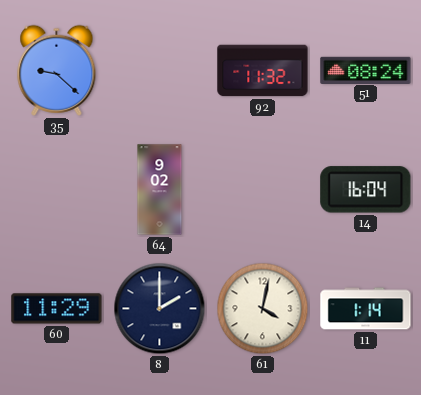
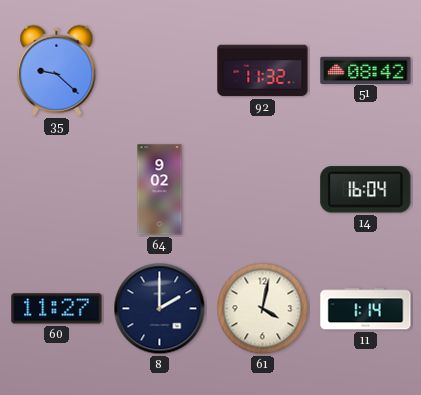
51: 08:24 -> 08:42 (366, 70)
60: 11:29 -> 11:27 (57, 309)
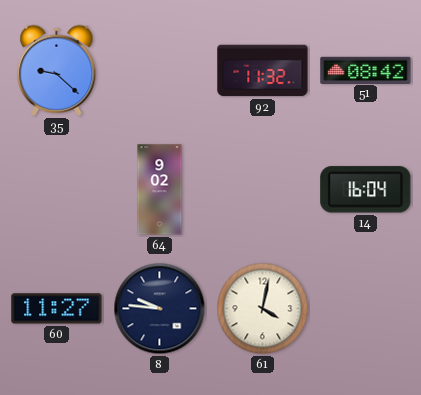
8: 2:00 -> 9:46 (160, 309)
11: 1:14 -> none (366, 309)
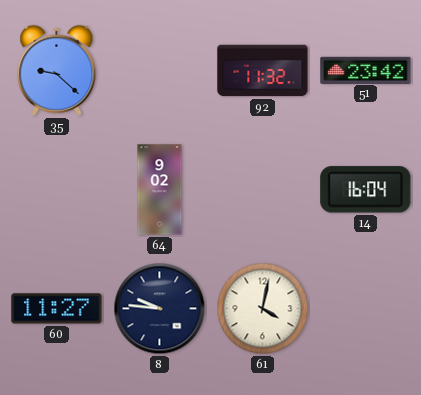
51: 08:42 -> 23:42 (366, 70)
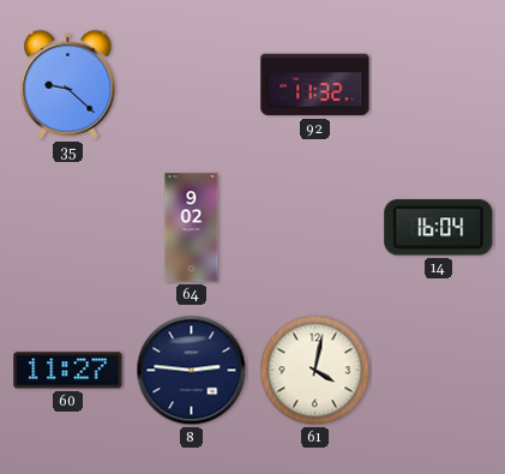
51: 23:42 -> none (366, 70)
8: 9:46 -> 2:46 (192, 371)
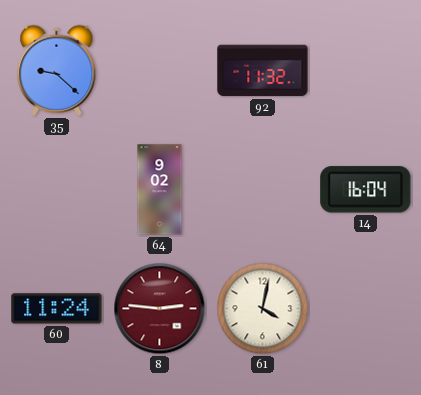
60: 11:27 -> 11:24 (57, 309)
8 dial: navy -> burgundy (160, 309)
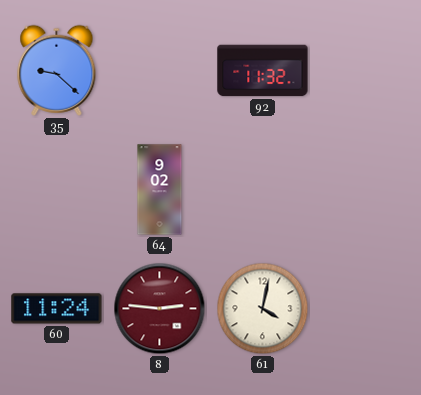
14: 16:04 -> none (366, 190)
